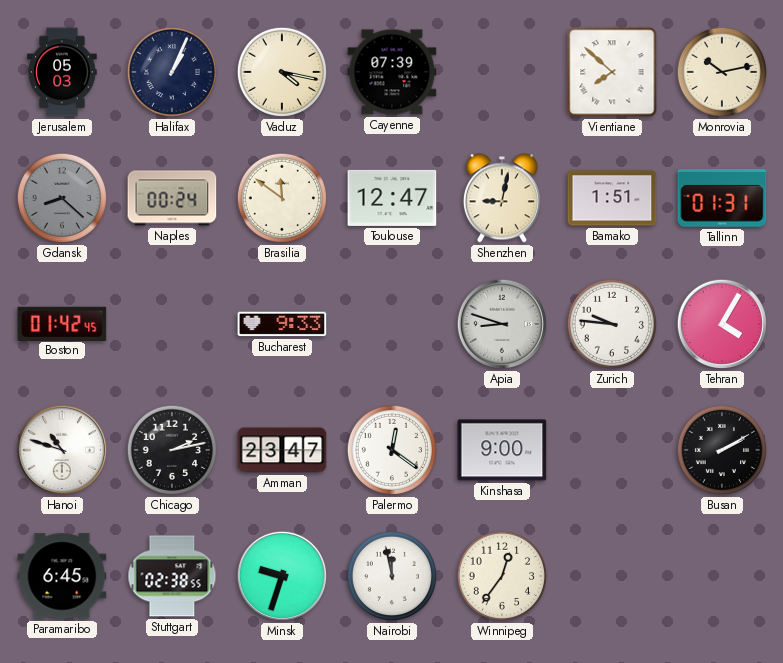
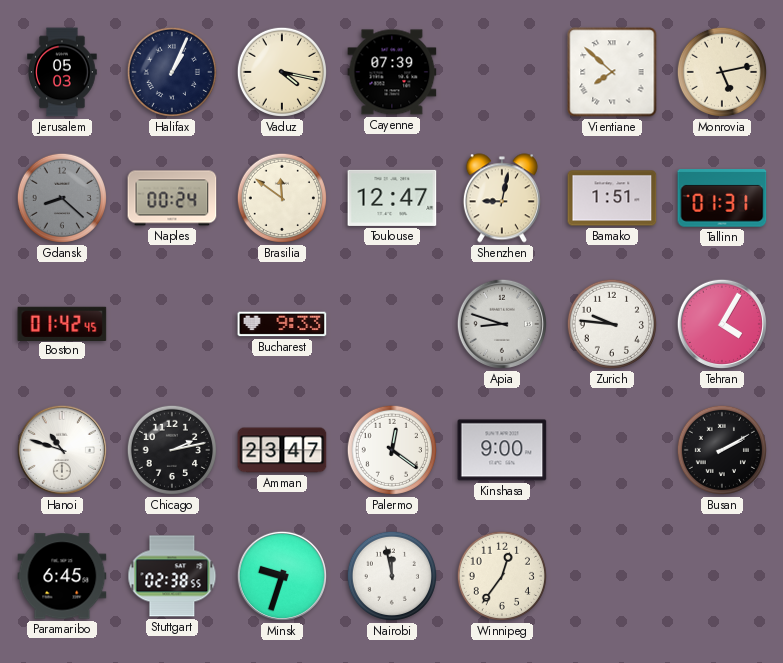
Monrovia: 10:13 -> 5:13 (722, 72)
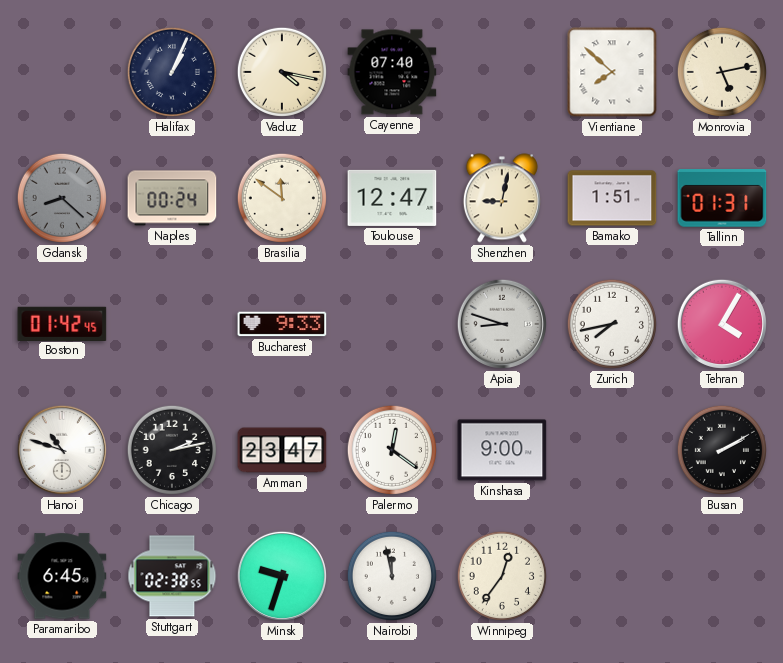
Jerusalem: 05:03 -> none (62, 72)
Cayenne: 07:39 -> 07:40 (392, 72)
Zurich: 9:46 -> 7:43 (612, 324)
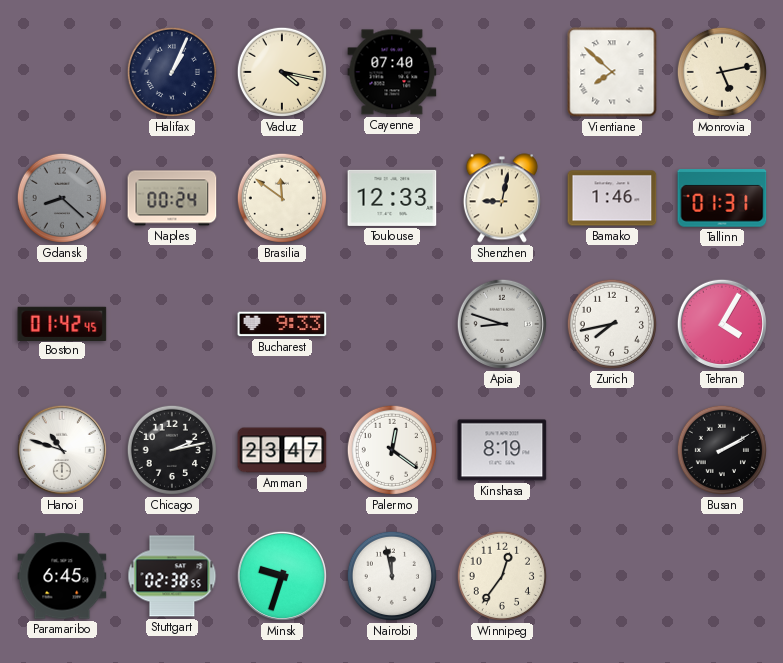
Toulouse: 12:47 -> 12:33 (392, 198)
Bamako: 1:51 -> 1:46 (612, 198)
Kinshasa: 9:00 -> 8:19 (502, 450)
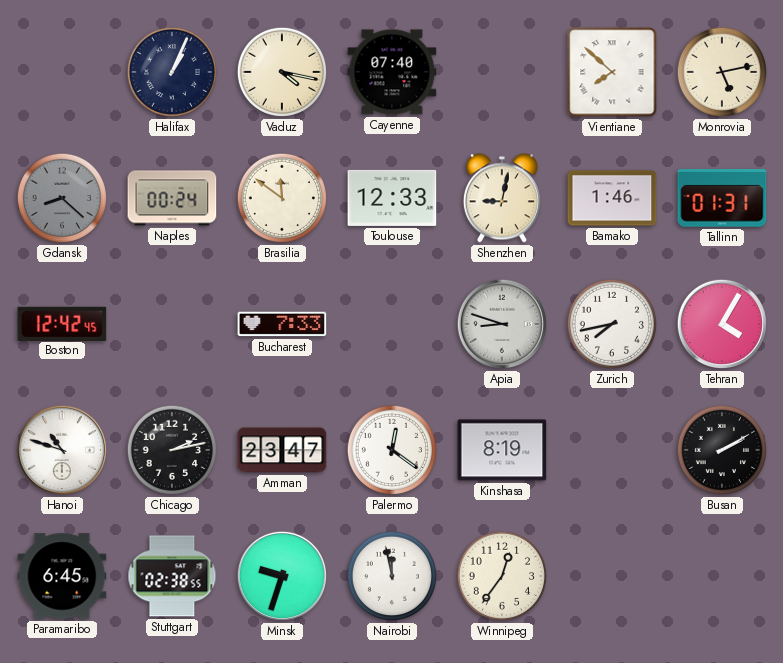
Boston: 01:42 -> 12:42 (62, 323)
Bucharest: 9:33 -> 7:33 (282, 324)
